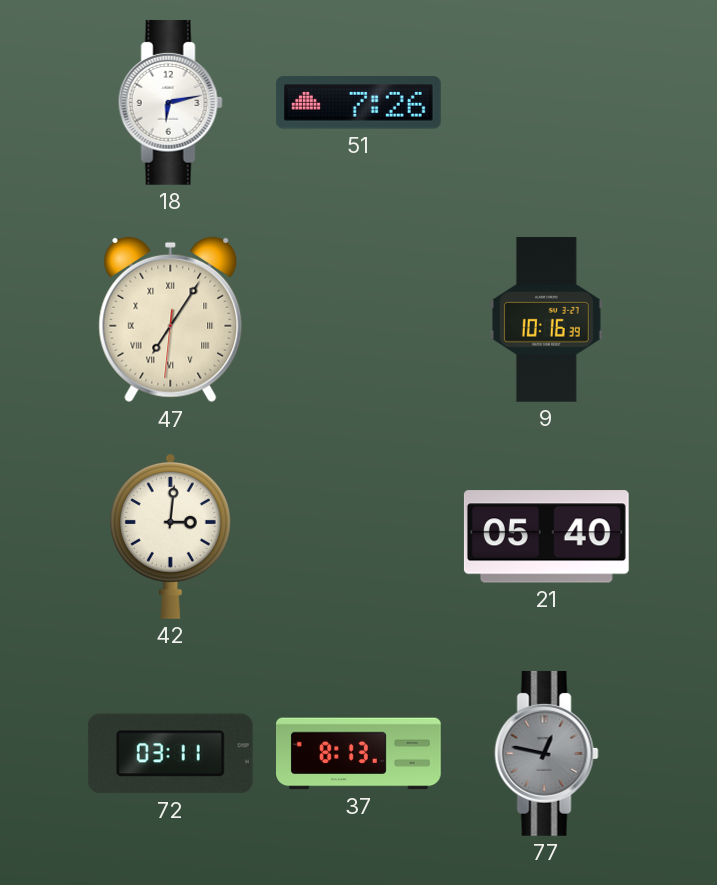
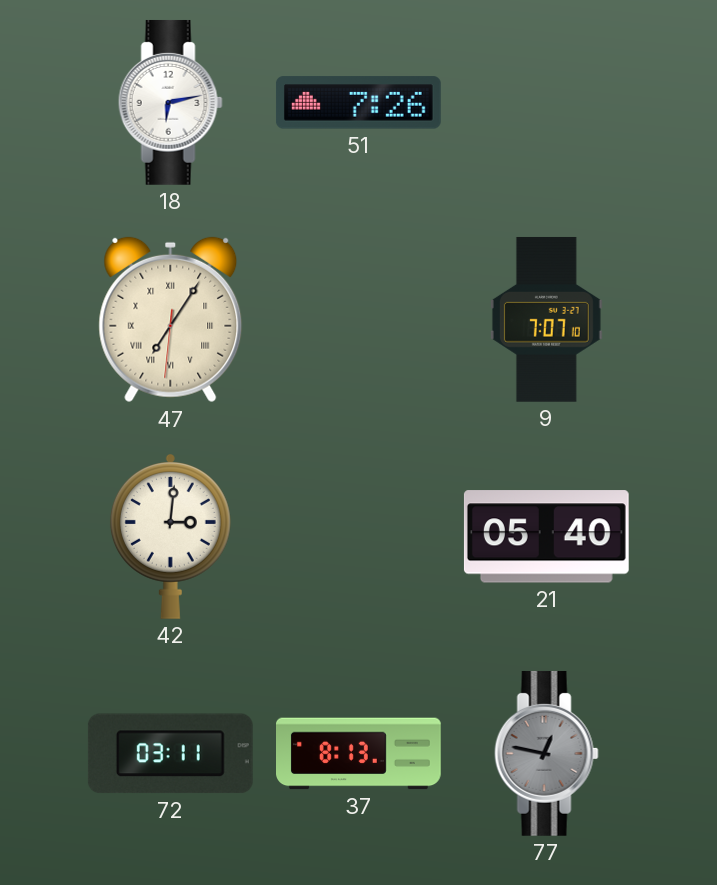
9: 10:16 -> 7:07 (546, 319)
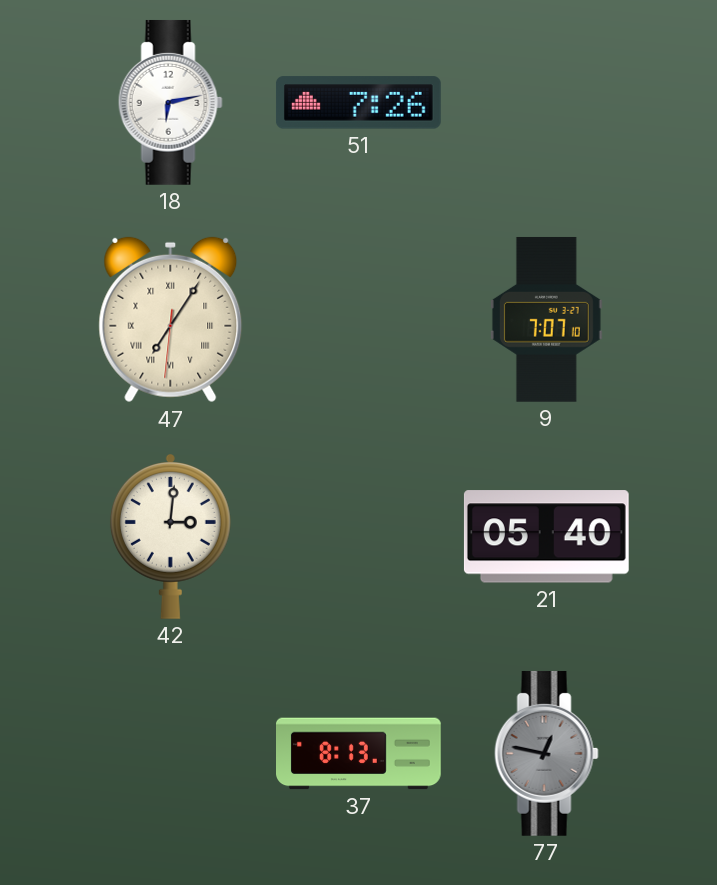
72: 03:11 -> none (170, 754)
